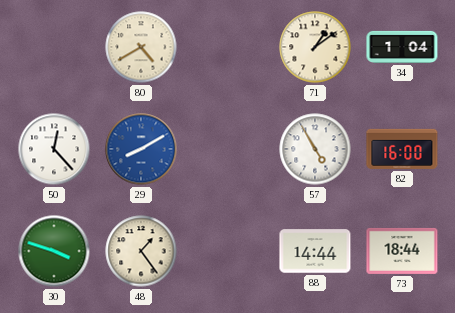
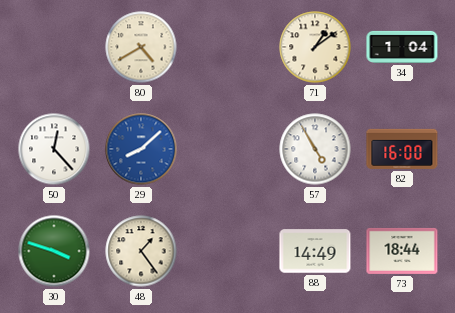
29: 8:10 -> 8:08 (141, 149)
88: 14:44 -> 14:49 (315, 251)
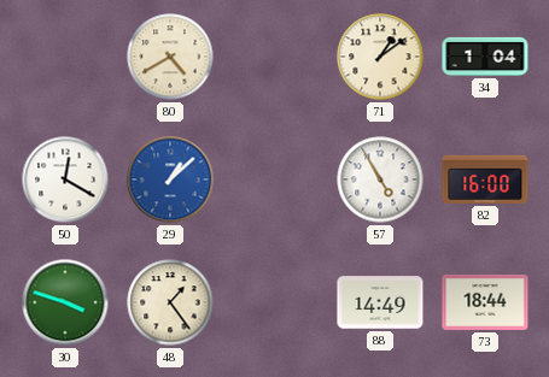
50: 12:23 -> 12:20 (65, 179)
29: 8:08 -> 1:08 (170, 179)
